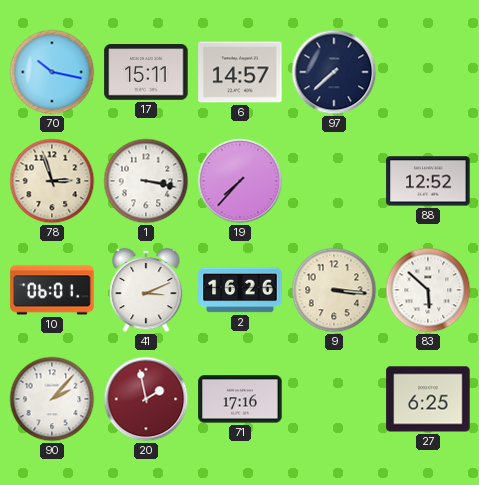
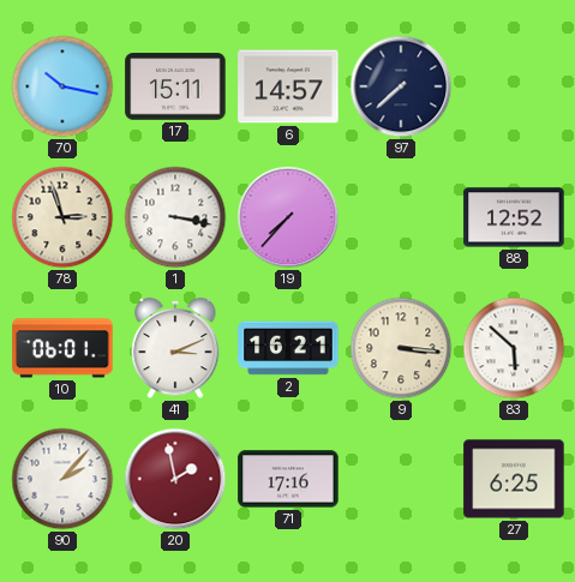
2: 16:26 -> 16:21 (288, 348)
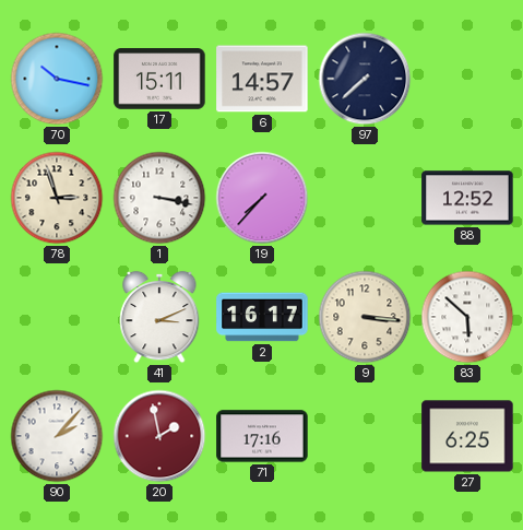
10: 06:01 -> none (62, 348)
2: 16:21 -> 16:17 (262, 317)
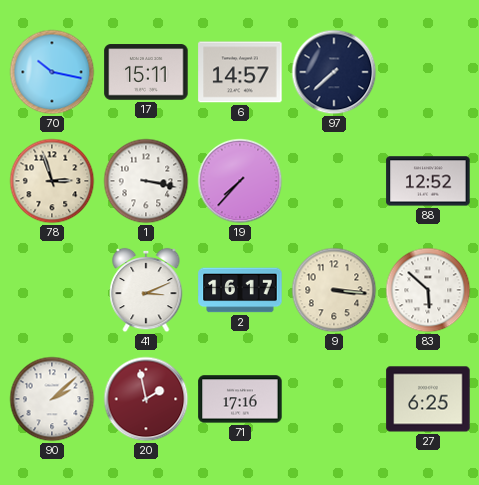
90: 2:07 -> 2:08 (52, 399)
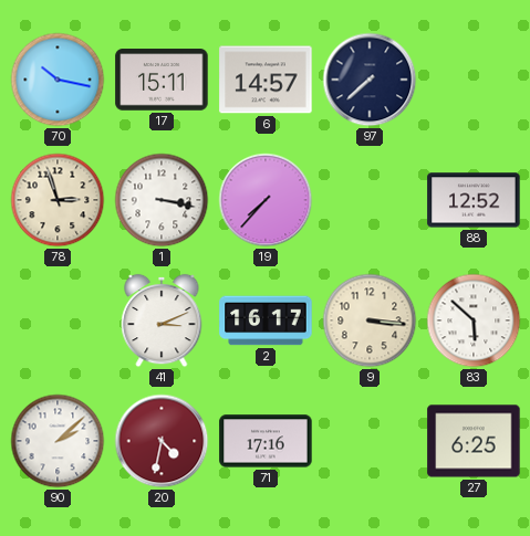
20: 1:58 -> 4:32 (162, 441)
